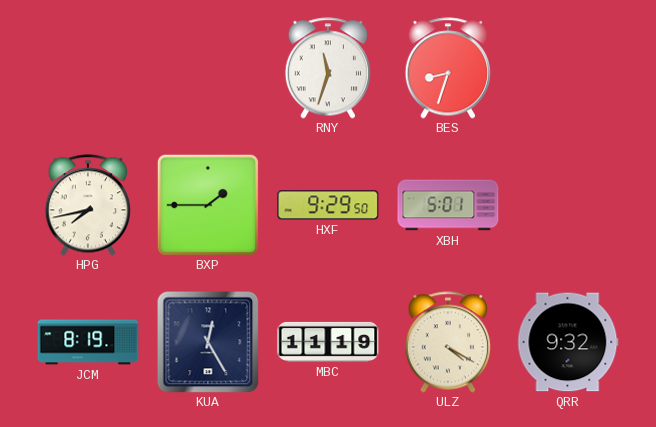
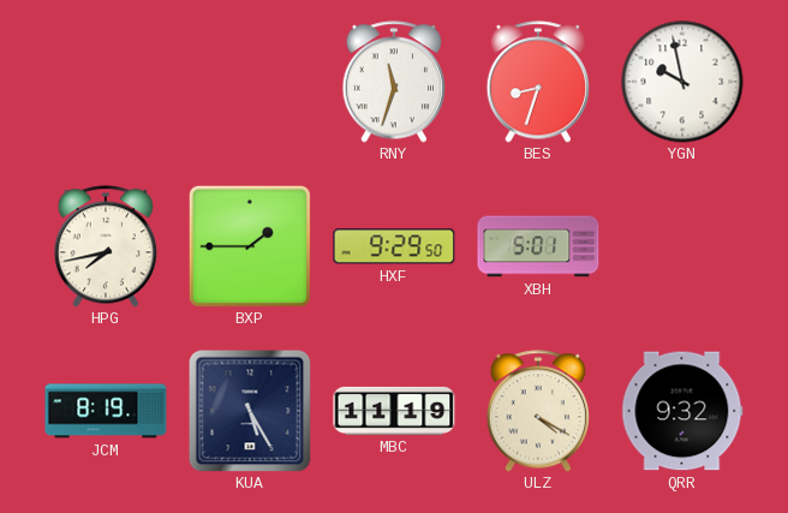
YGN: none -> 9:58 (682, 82)
KUA: 12:25 -> 5:25 (250, 411)
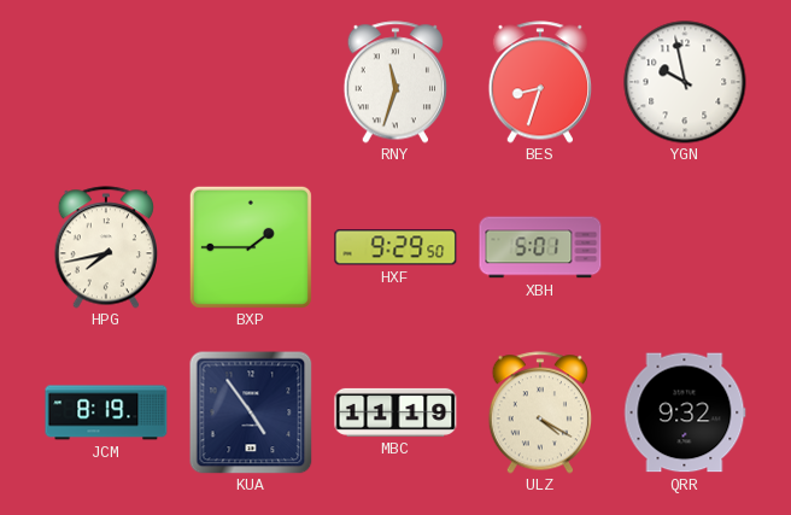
KUA: 5:25 -> 4:54 (251, 412)
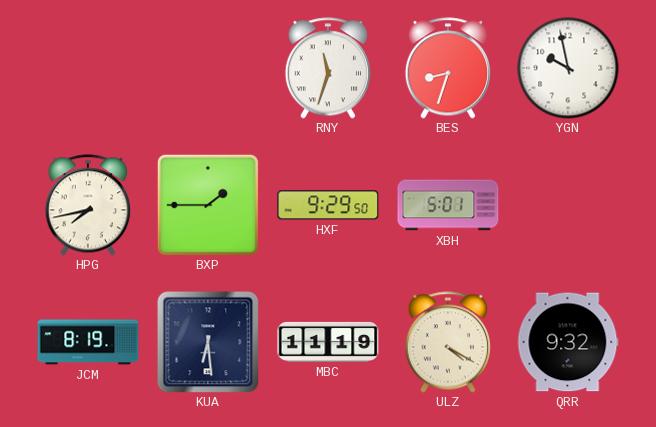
KUA: 4:54 -> 6:29 (208, 342)
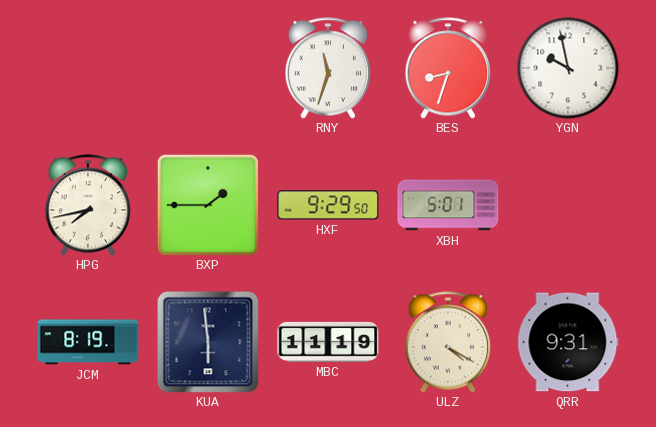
KUA: 6:29 -> 5:59 (208, 342)
QRR: 9:32 -> 9:31 (568, 342)
